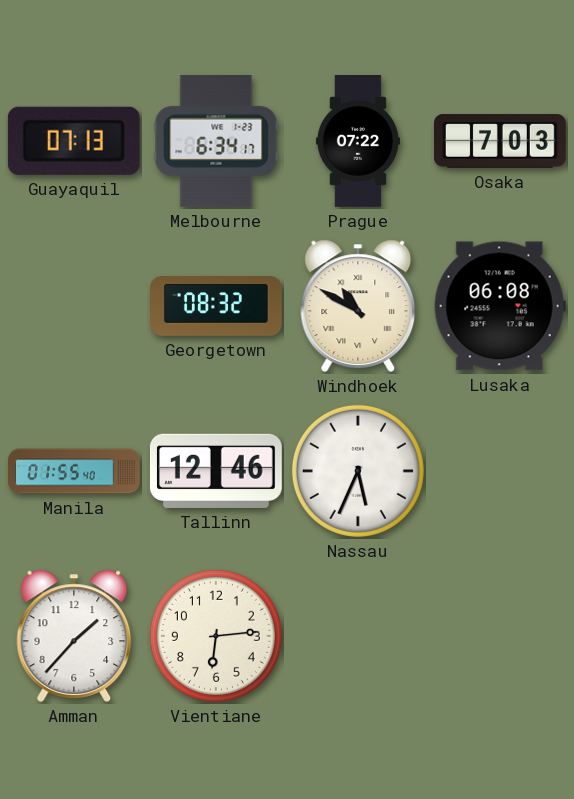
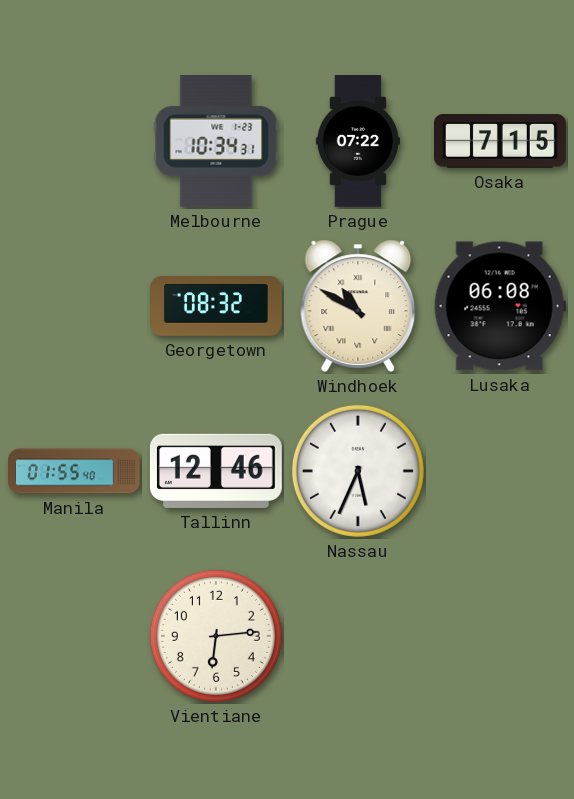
Guayaquil: 07:13 -> none (74, 141)
Melbourne: 6:34 -> 10:34 (216, 142)
Osaka: 7:03 -> 7:15 (501, 141)
Amman: 1:37 -> none (74, 636)
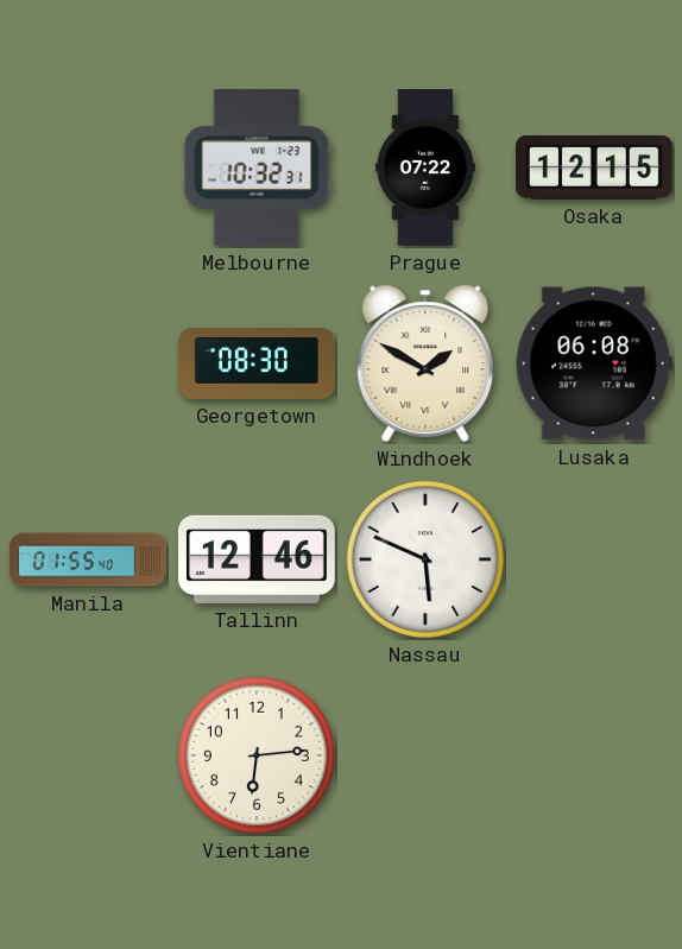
Melbourne: 10:34 -> 10:32 (257, 169)
Osaka: 7:15 -> 12:15 (595, 167)
Georgetown: 08:32 -> 08:30 (258, 365)
Windhoek: 10:50 -> 1:50 (425, 363)
Nassau: 5:34 -> 5:49 (425, 559)
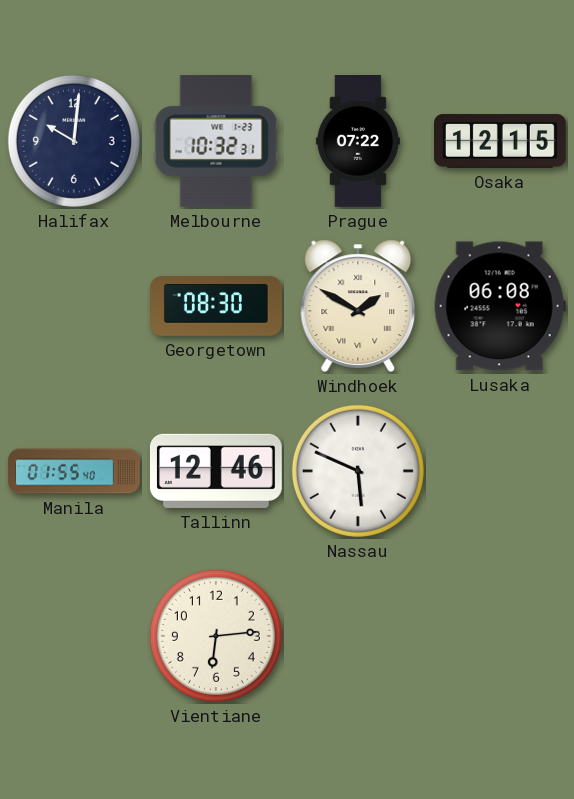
Halifax: none -> 10:01 (74, 141)
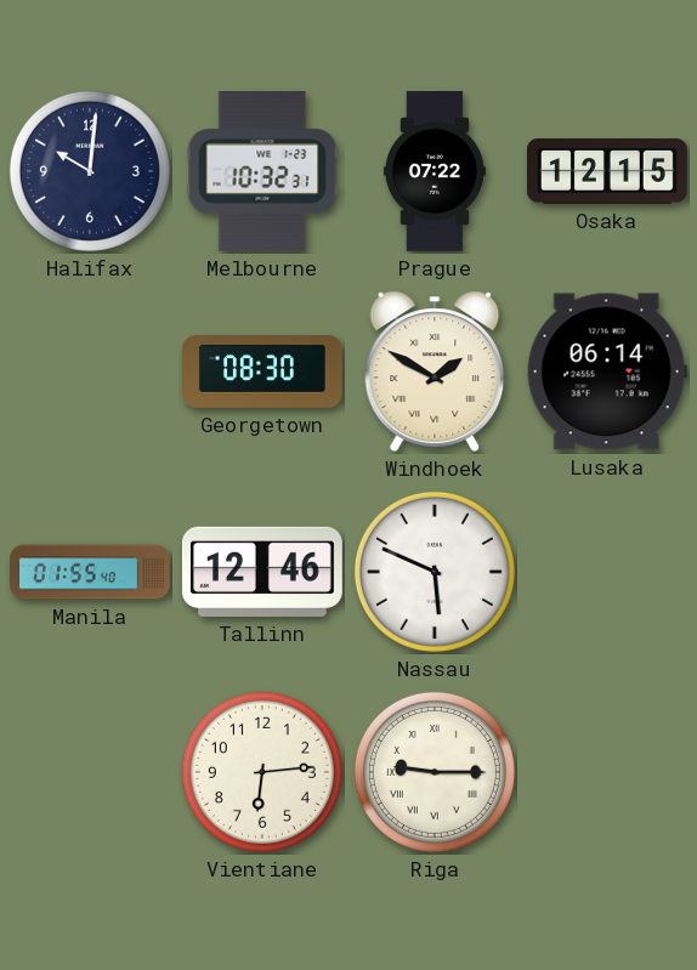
Lusaka: 06:08 -> 06:14 (607, 371)
Riga: none -> 9:15 (435, 772)
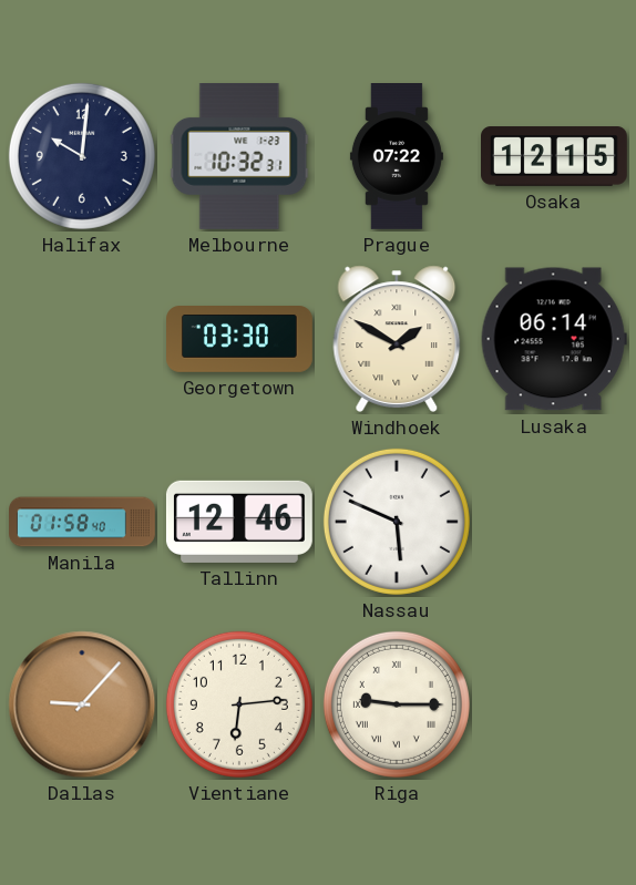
Georgetown: 08:30 -> 03:30 (240, 340)
Manila: 01:55 -> 01:58 (82, 522)
Dallas: none -> 9:07 (82, 704)
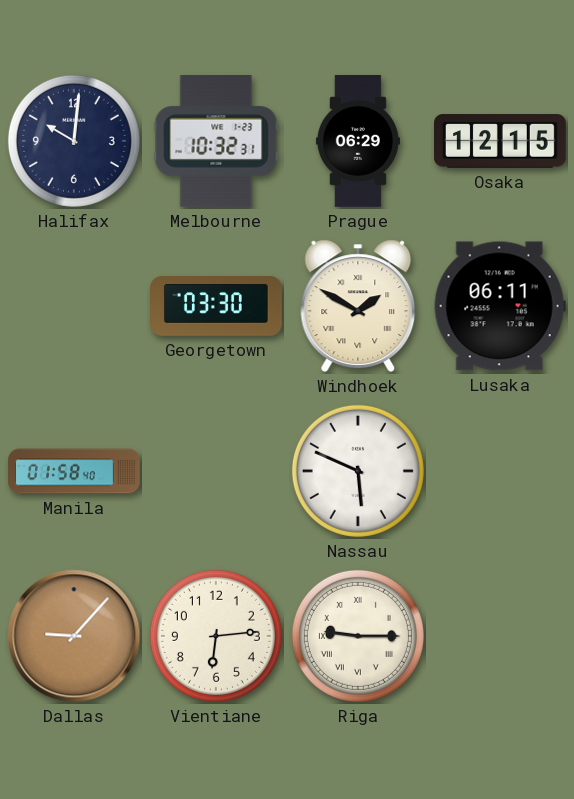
Prague: 07:22 -> 06:29 (358, 142)
Lusaka: 06:14 -> 06:11 (500, 306)
Tallinn: 12:46 -> none (239, 522)
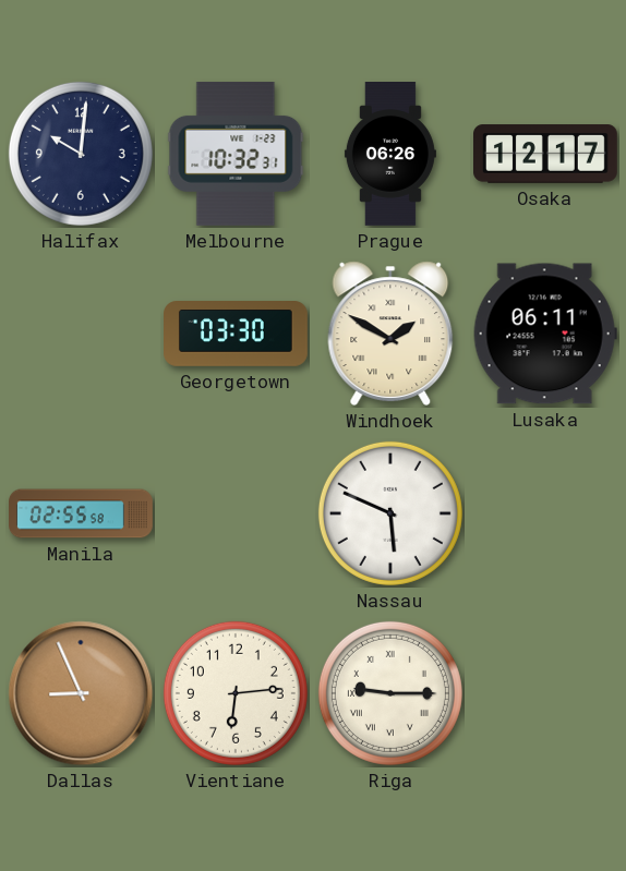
Prague: 06:29 -> 06:26 (390, 155)
Osaka: 12:15 -> 12:17 (546, 154)
Manila: 01:58 -> 02:55 (81, 513)
Dallas: 9:07 -> 8:56 (81, 693)
